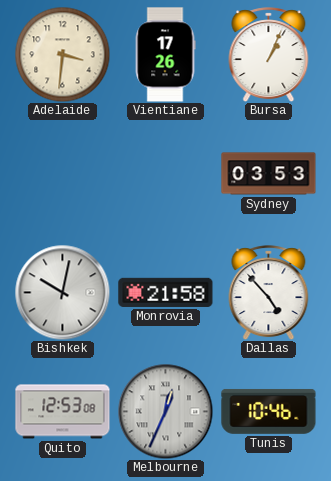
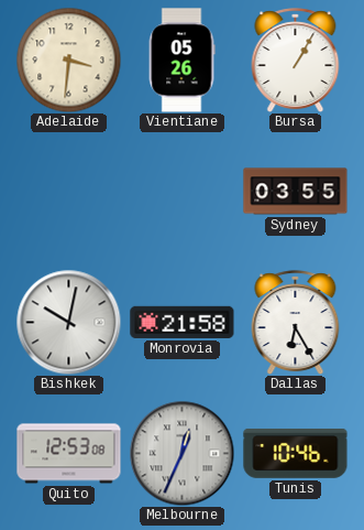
Vientiane: 17:26 -> 05:26 (181, 61)
Bursa: 1:04 -> 1:05 (296, 61)
Sydney: 03:53 -> 03:55 (296, 192)
Dallas: 4:53 -> 6:25 (296, 323)
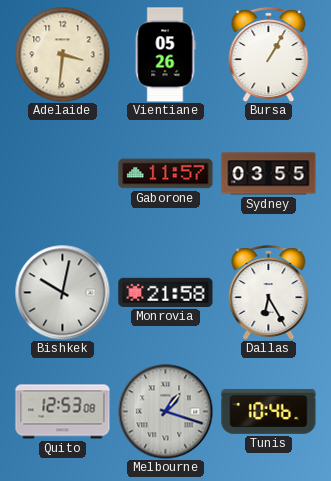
Gaborone: none -> 11:57 (166, 174)
Melbourne: 12:34 -> 1:18 (165, 411)
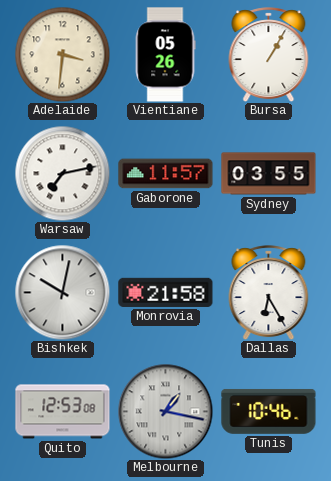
Warsaw: none -> 7:13 (62, 173)
Melbourne: 1:18 -> 1:17 (165, 411)
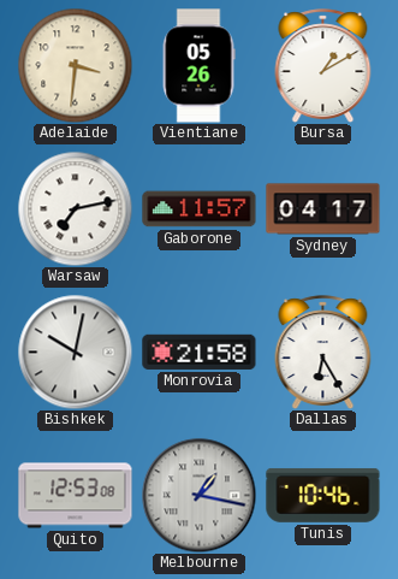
Bursa: 1:05 -> 1:10 (323, 66)
Sydney: 03:55 -> 04:17 (323, 209)
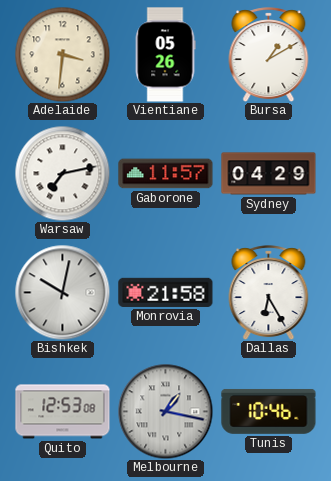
Sydney: 04:17 -> 04:29 (269, 174)
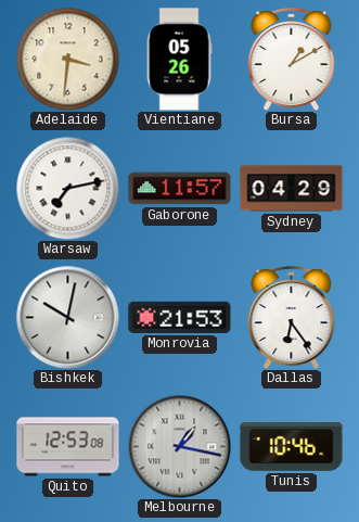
Monrovia: 21:58 -> 21:53 (180, 317)
Dallas: 6:25 -> 6:24 (292, 318)
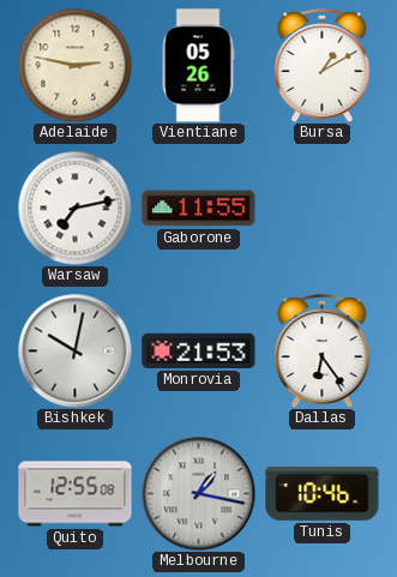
Adelaide: 3:31 -> 2:47 (74, 65)
Gaborone: 11:57 -> 11:55 (199, 209)
Sydney: 04:29 -> none (292, 189)
Quito: 12:53 -> 12:55 (76, 494)
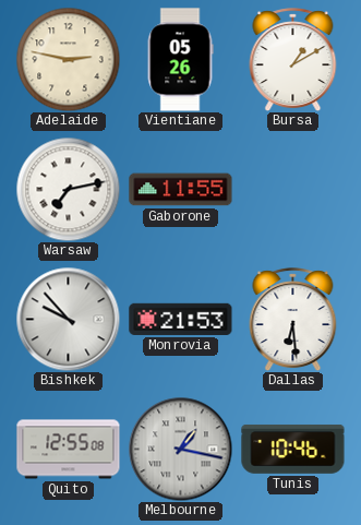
Bishkek: 10:02 -> 9:53 (68, 319)
Dallas: 6:24 -> 6:29 (293, 320)
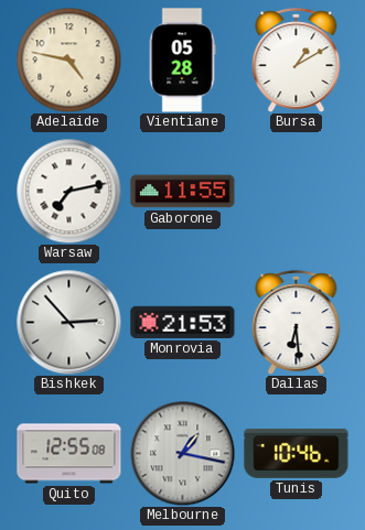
Adelaide: 2:47 -> 4:47 (68, 60)
Vientiane: 05:26 -> 05:28 (182, 61)
Bishkek: 9:53 -> 2:53 (68, 322)
